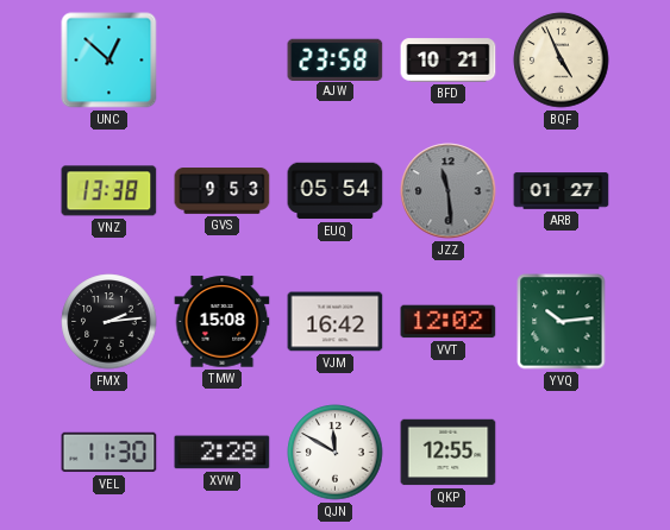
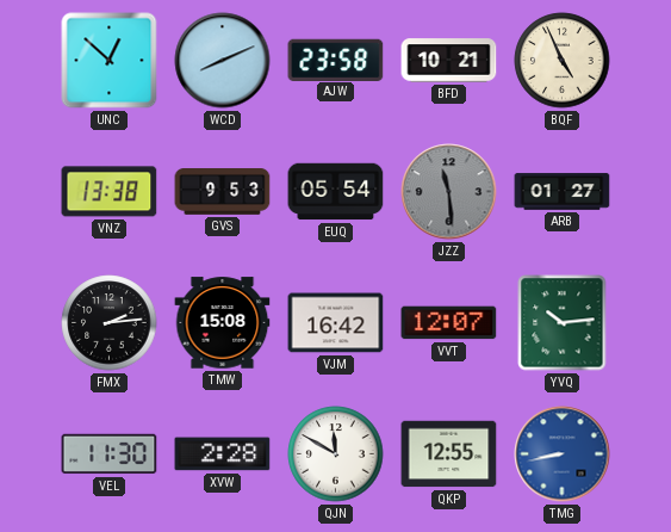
WCD: none -> 8:11 (223, 61)
VVT: 12:02 -> 12:07 (449, 323)
TMG: none -> 8:43 (563, 454)
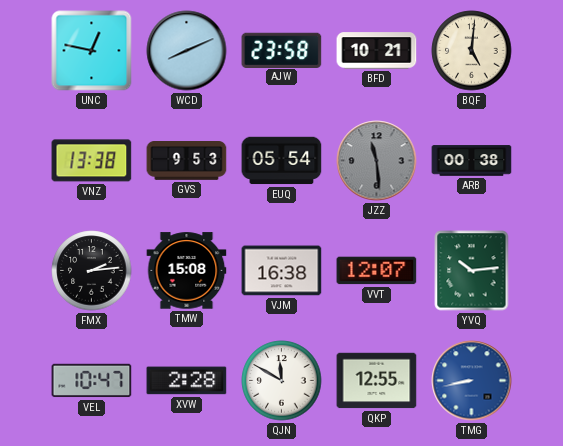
UNC: 12:52 -> 12:47 (92, 51)
BQF: 4:56 -> 5:01 (472, 51)
ARB: 01:27 -> 00:38 (472, 161)
VJM: 16:42 -> 16:38 (282, 271)
VEL: 11:30 -> 10:47 (92, 381)
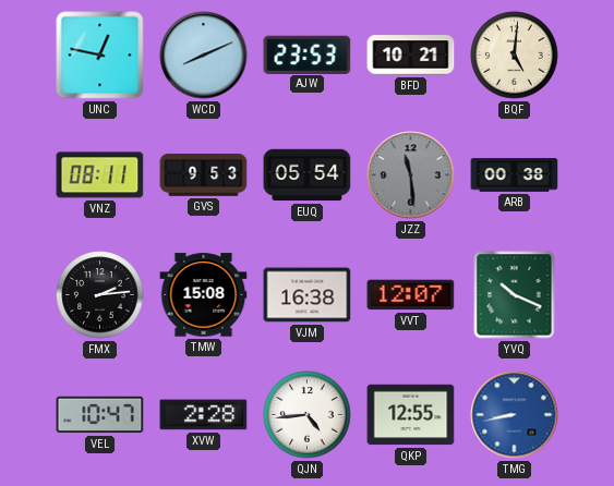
AJW: 23:58 -> 23:53 (308, 54)
VNZ: 13:38 -> 08:11 (100, 175)
YVQ: 10:14 -> 10:19 (515, 295)
QJN: 11:50 -> 4:44 (308, 415)
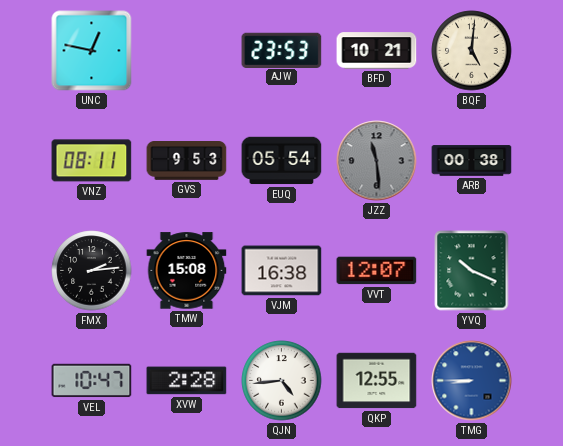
WCD: 8:11 -> none (204, 56)
TMG: 8:43 -> 8:45 (472, 381)
